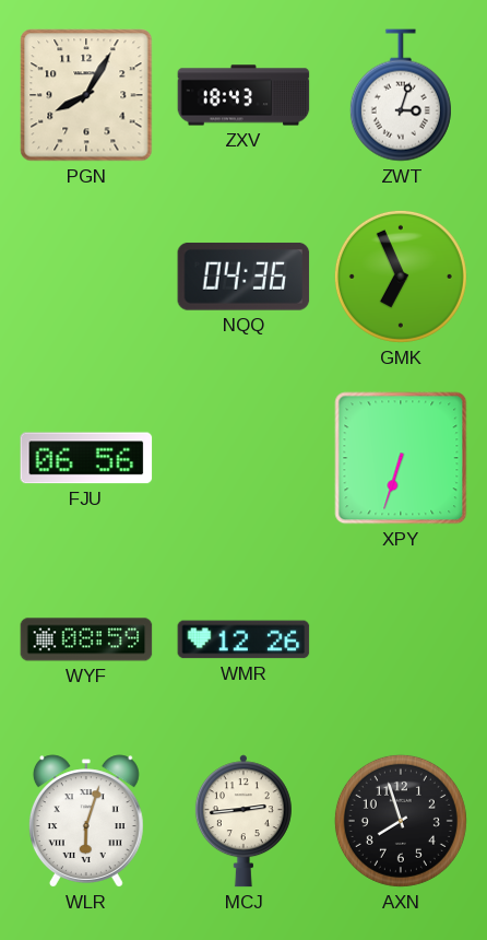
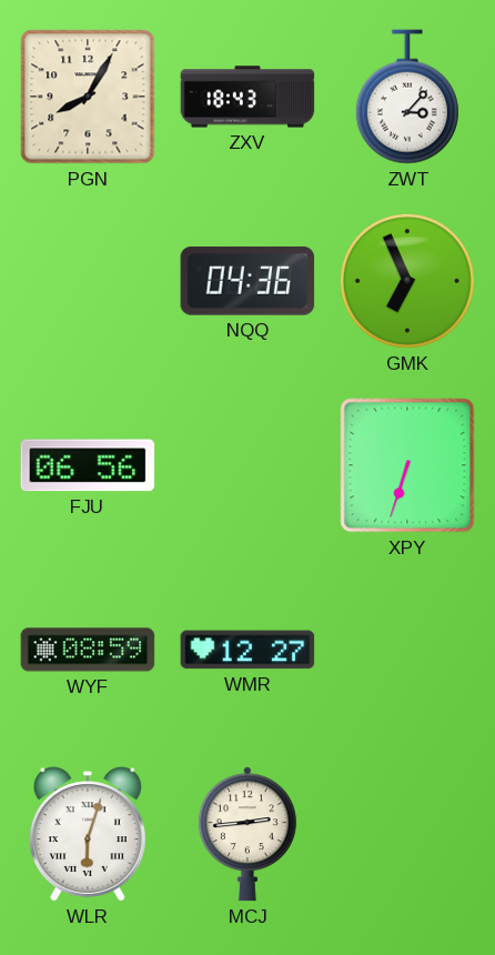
ZWT: 3:03 -> 3:07 (407, 97)
WMR: 12:26 -> 12:27 (247, 650)
AXN: 7:57 -> none (401, 821)
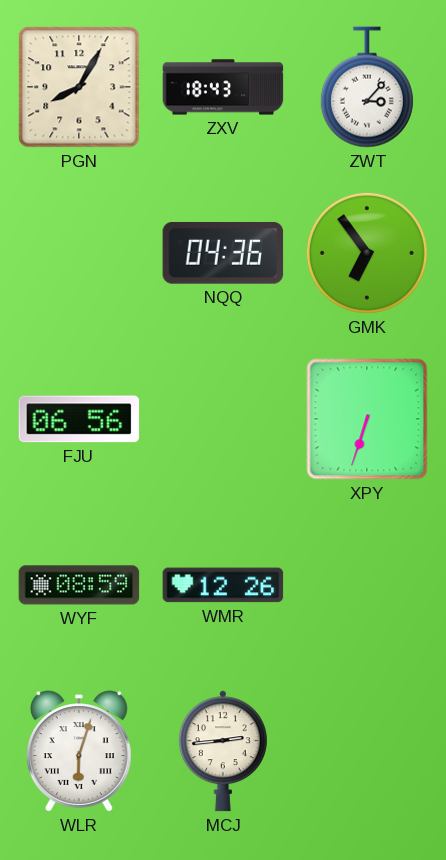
GMK: 6:56 -> 6:54 (367, 253)
WMR: 12:27 -> 12:26 (223, 585)
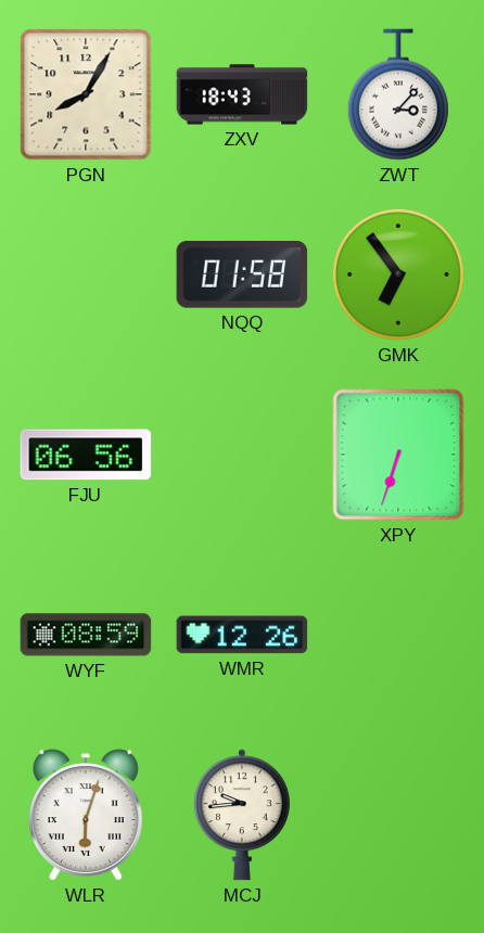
NQQ: 04:36 -> 01:58 (242, 274)
MCJ: 2:44 -> 9:44 (242, 815)
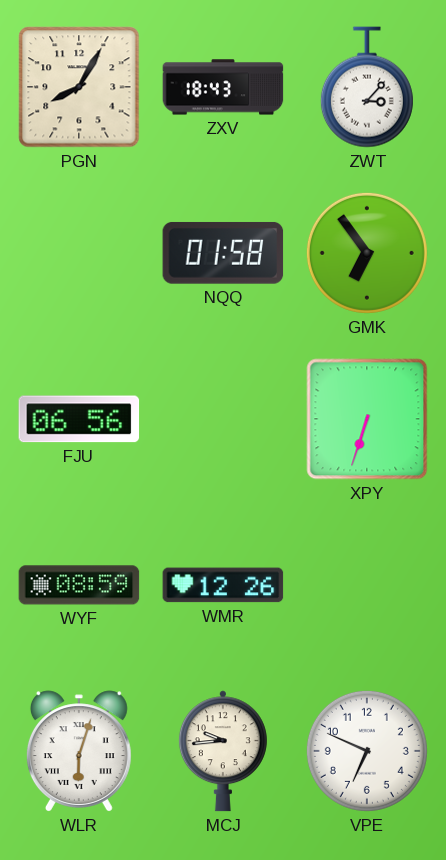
VPE: none -> 6:49 (367, 751)
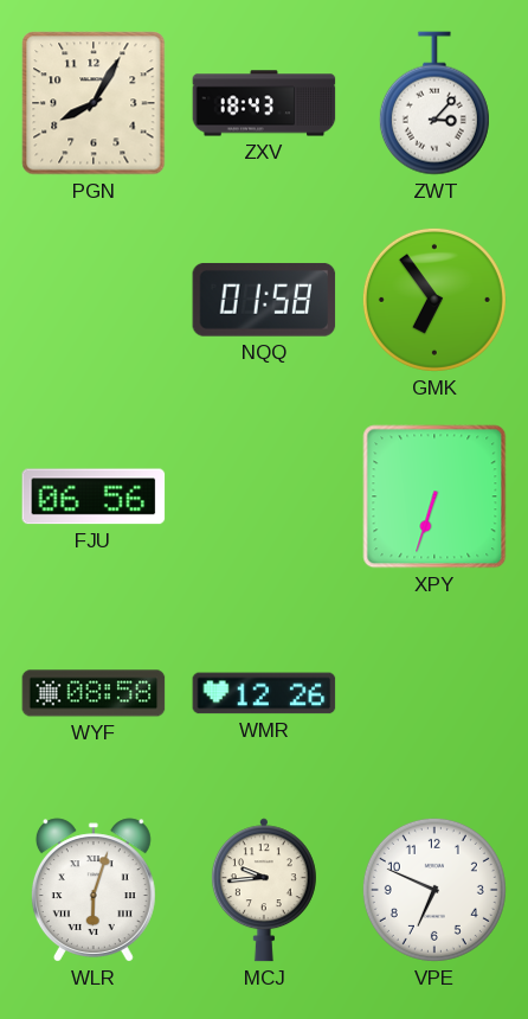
WYF: 08:59 -> 08:58 (94, 693)
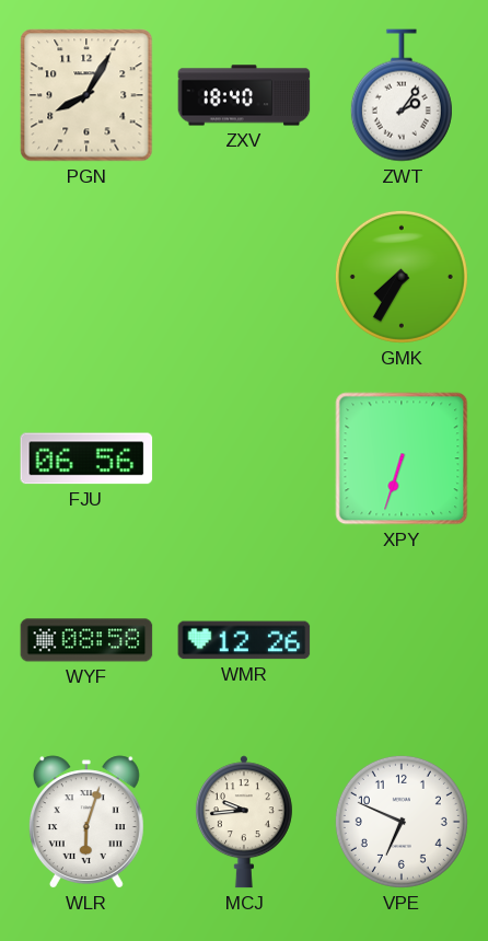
ZXV: 18:43 -> 18:40 (244, 95)
ZWT: 3:07 -> 2:06 (402, 95)
NQQ: 01:58 -> none (264, 300)
GMK: 6:54 -> 7:35 (402, 277)
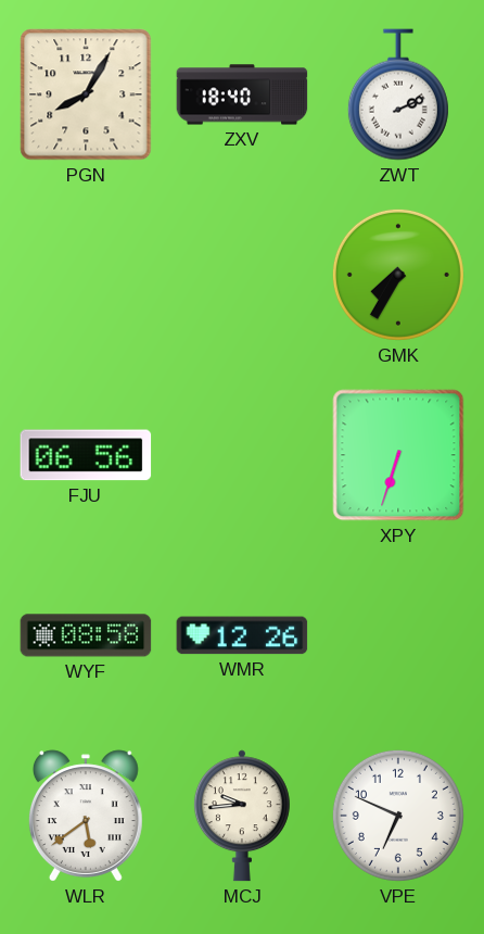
ZWT: 2:06 -> 2:11 (398, 94)
WLR: 6:03 -> 5:39 (86, 816)
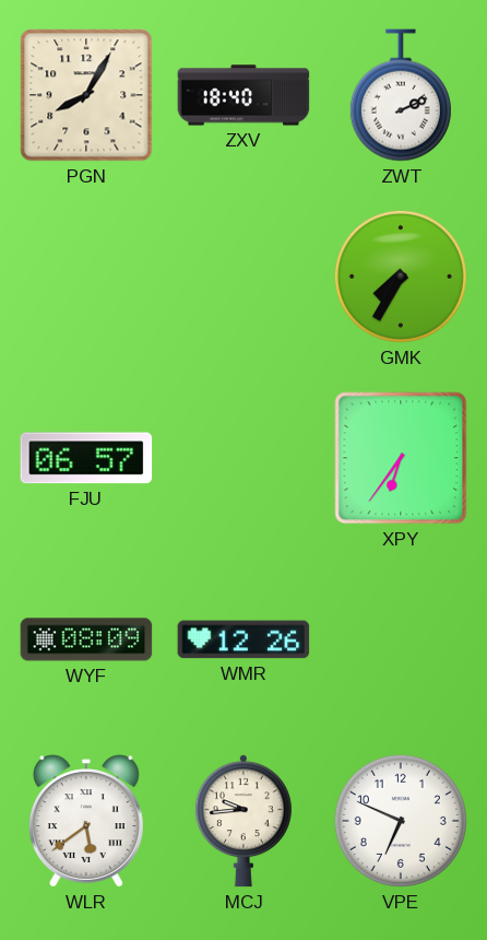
FJU: 06:56 -> 06:57 (86, 458)
XPY: 6:33 -> 6:36 (401, 458)
WYF: 08:58 -> 08:09 (86, 639)
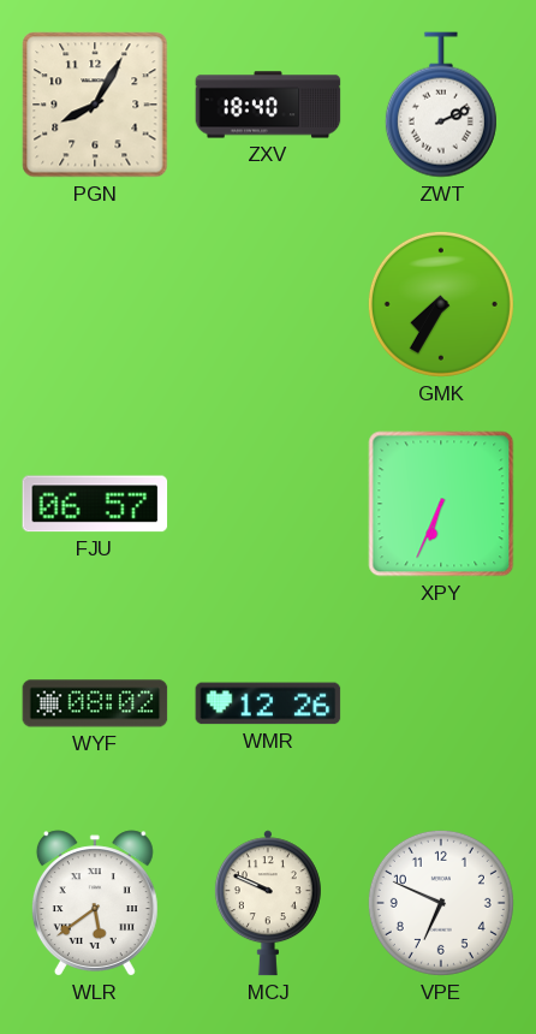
XPY: 6:36 -> 6:34 (441, 504)
WYF: 08:09 -> 08:02 (95, 703)
MCJ: 9:44 -> 9:49 (268, 903)
